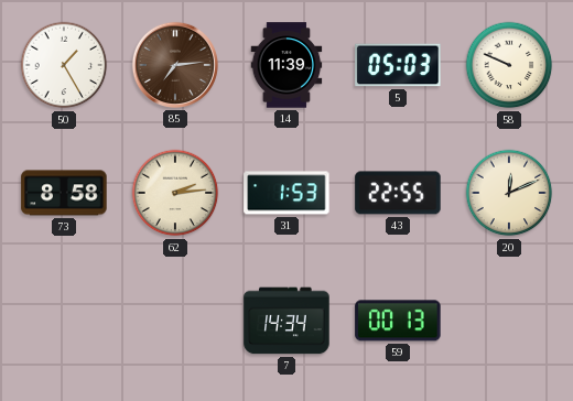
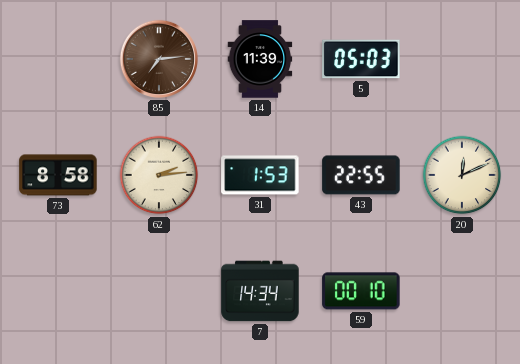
50: 1:25 -> none (64, 65)
58: 9:49 -> none (509, 65)
59: 00:13 -> 00:10 (361, 291)
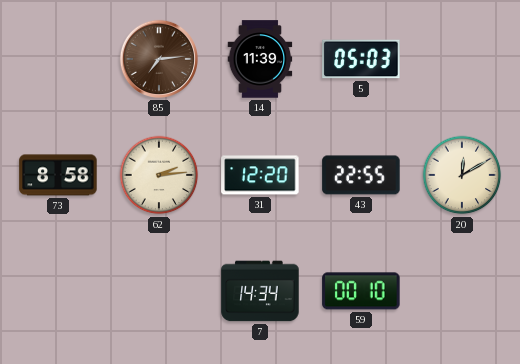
31: 1:53 -> 12:20 (260, 175)
20: 12:11 -> 12:10 (462, 175)
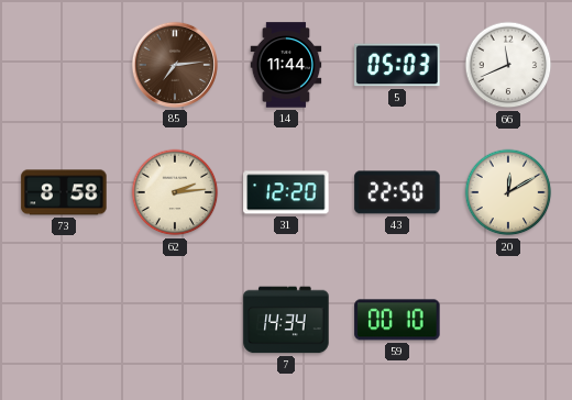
14: 11:39 -> 11:44 (286, 65)
66: none -> 11:41 (508, 65)
43: 22:55 -> 22:50 (397, 192)
